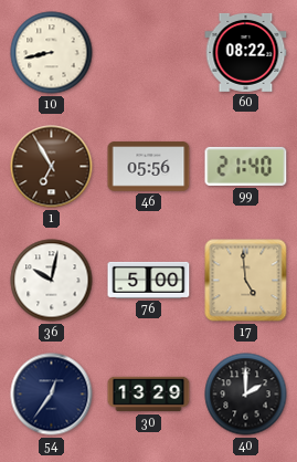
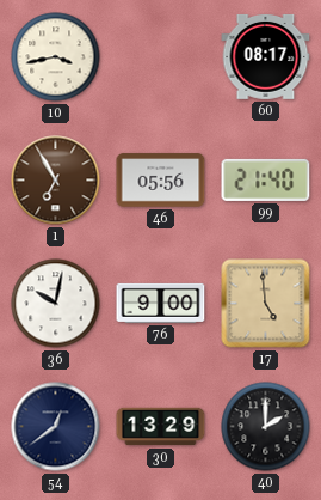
10: 8:43 -> 3:43 (56, 57)
60: 08:22 -> 08:17 (266, 56)
76: 5:00 -> 9:00 (161, 303)
54: 12:36 -> 12:39 (56, 427)
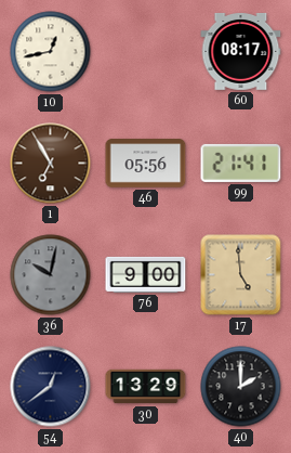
10: 3:43 -> 12:43 (51, 52)
99: 21:40 -> 21:41 (241, 163)
36 dial: white -> grey (51, 275)
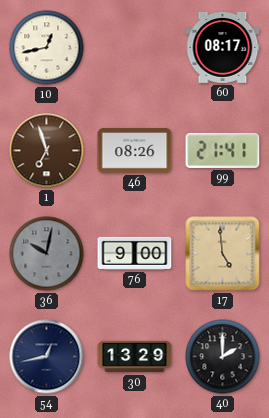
1: 6:55 -> 6:57 (47, 151)
46: 05:56 -> 08:26 (135, 151)
54: 12:39 -> 12:43 (47, 357)
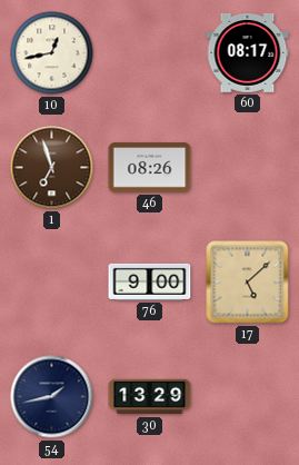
99: 21:41 -> none (223, 150)
36: 10:02 -> none (47, 254)
17: 4:59 -> 5:08 (248, 283)
54: 12:43 -> 1:43 (52, 397)
40: 2:00 -> none (223, 357)
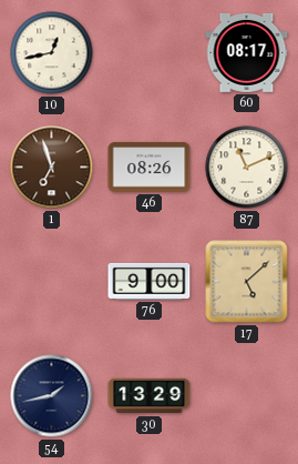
87: none -> 11:11 (247, 168)
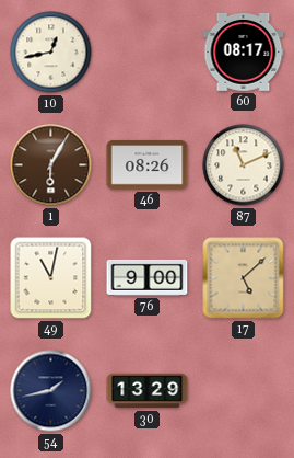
1: 6:57 -> 6:05 (51, 165)
49: none -> 11:02 (51, 278)
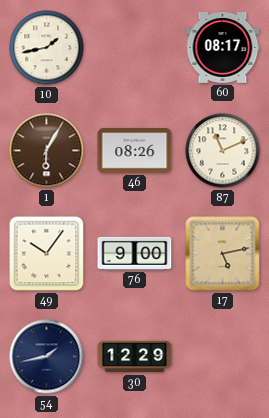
10: 12:43 -> 1:43 (47, 48)
49: 11:02 -> 10:06 (47, 254)
17: 5:08 -> 5:13 (223, 254)
30: 13:29 -> 12:29 (135, 357)
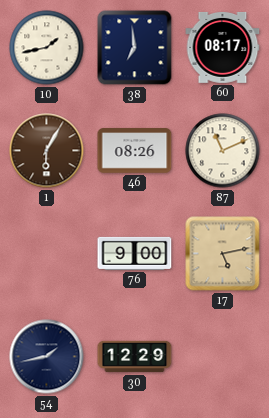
38: none -> 6:59 (135, 48)
49: 10:06 -> none (47, 254)
